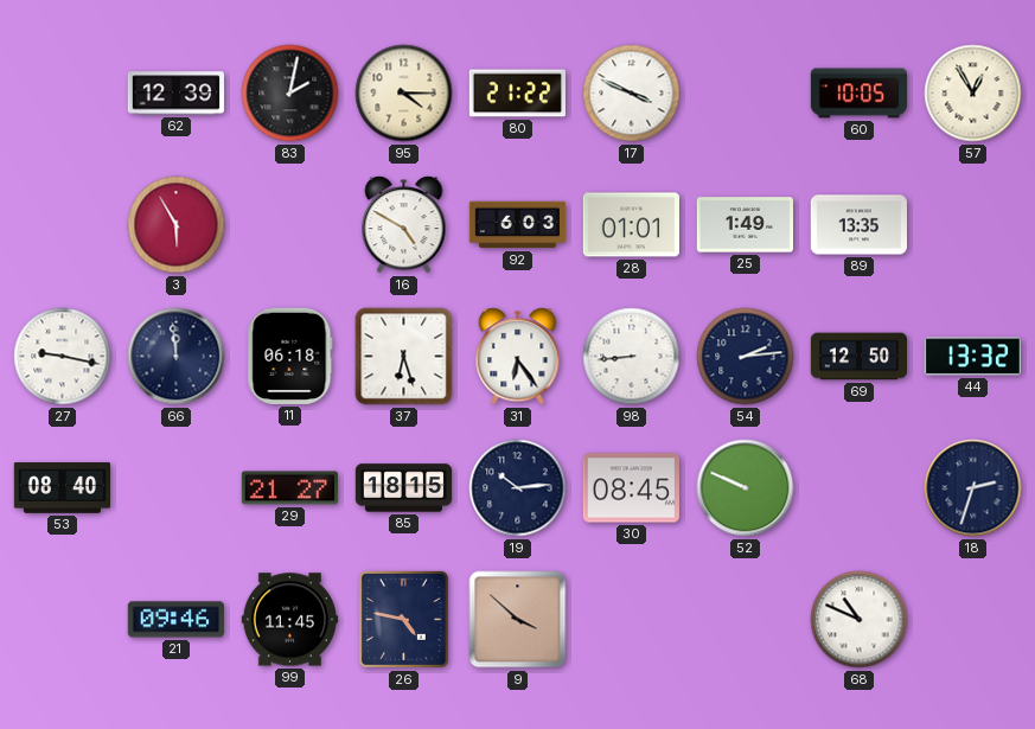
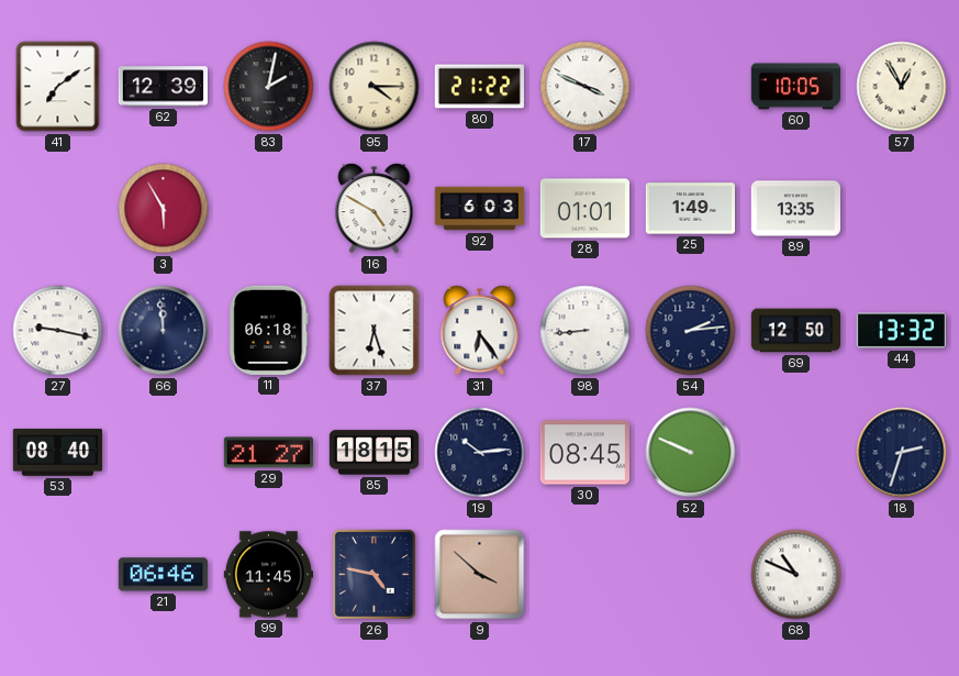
41: none -> 7:09 (58, 87)
21: 09:46 -> 06:46 (163, 575)
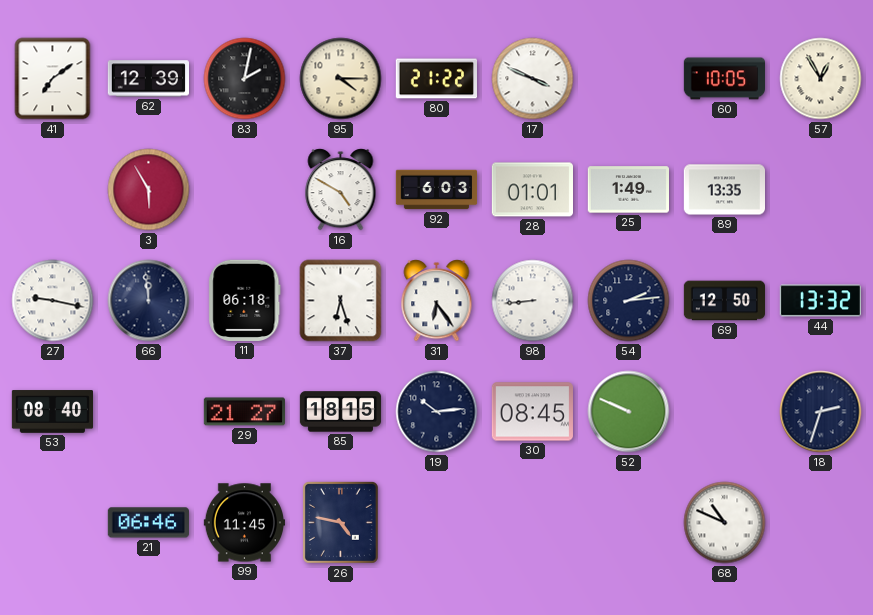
9: 3:52 -> none (480, 575)
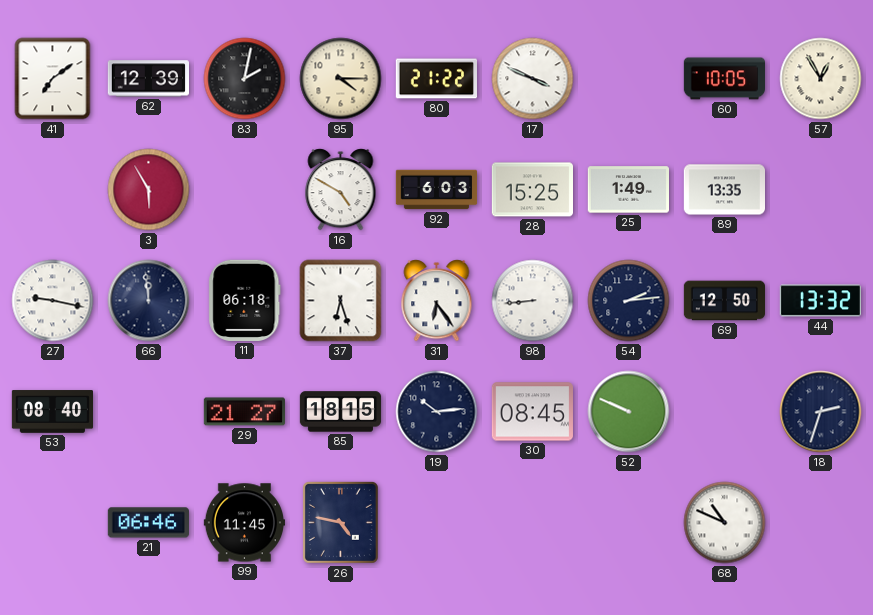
28: 01:01 -> 15:25 (532, 190)
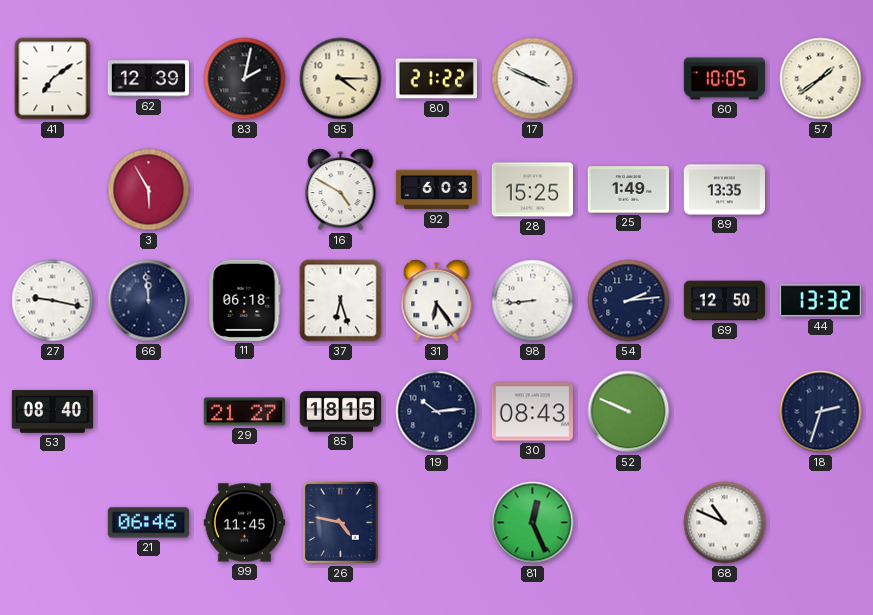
57: 12:55 -> 1:39 (821, 79)
30: 08:45 -> 08:43 (532, 412)
81: none -> 12:26 (533, 523)
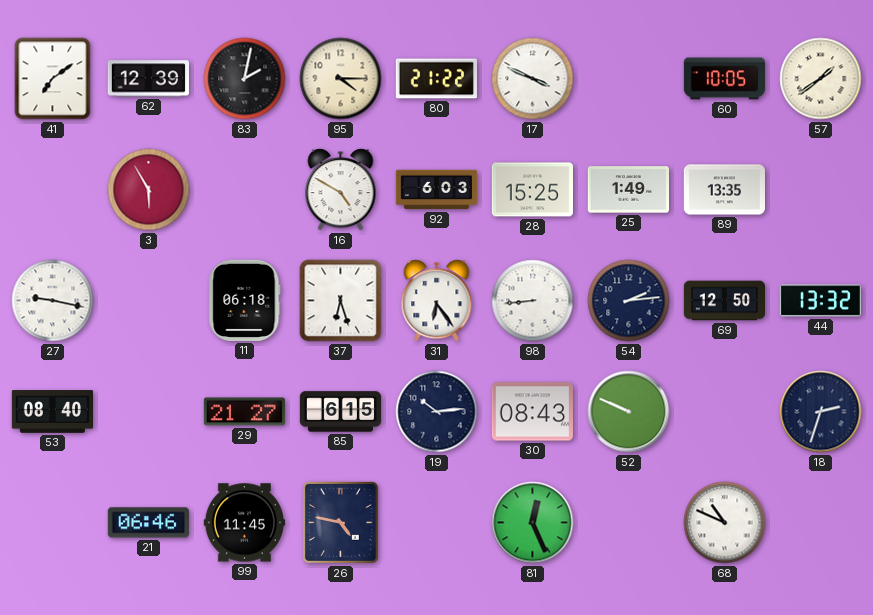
66: 11:59 -> none (149, 301)
85: 18:15 -> 6:15 (341, 412)
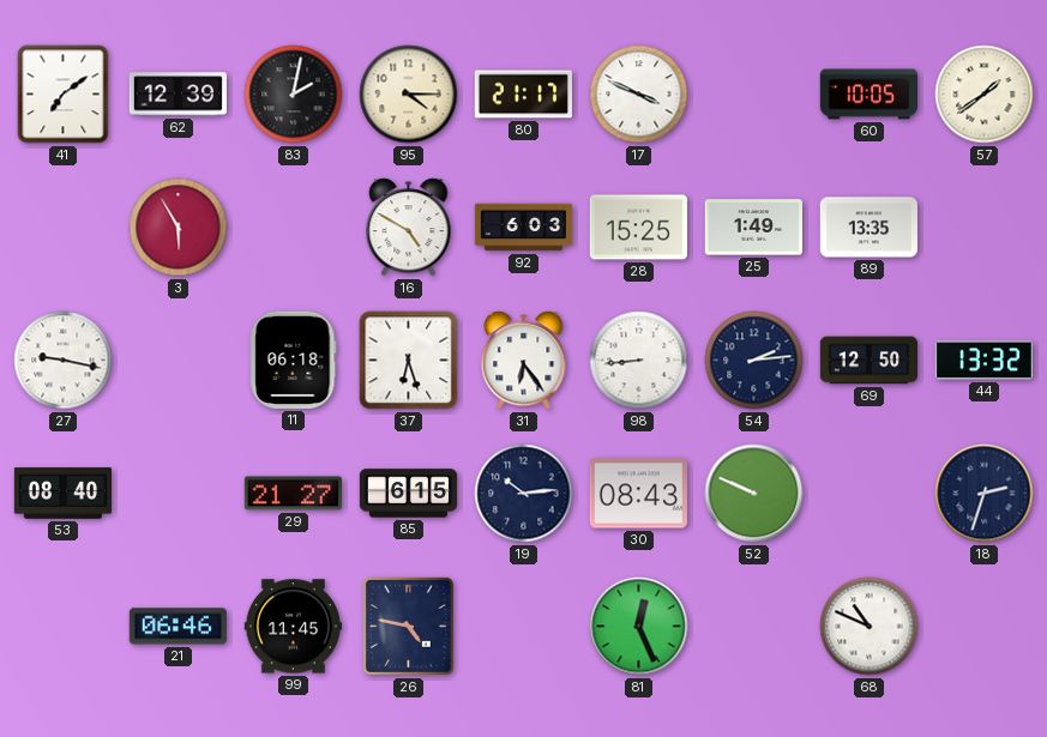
80: 21:22 -> 21:17 (523, 95)
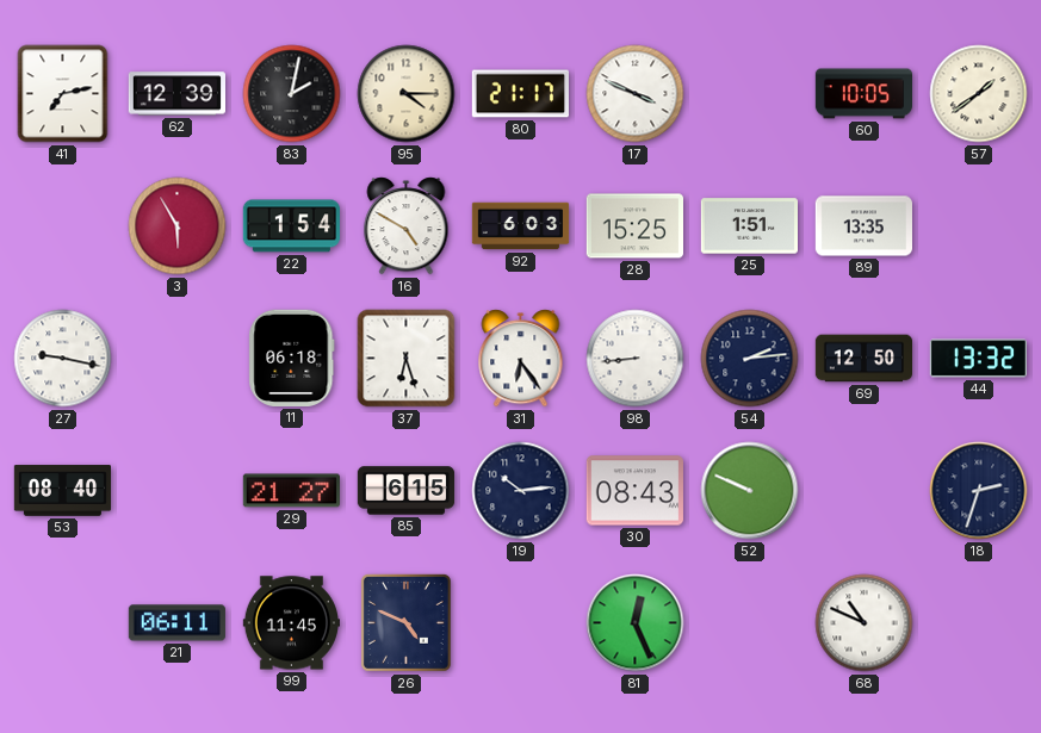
41: 7:09 -> 7:13 (63, 94)
22: none -> 1:54 (291, 226)
25: 1:49 -> 1:51 (749, 226)
21: 06:46 -> 06:11 (176, 623)
26: 4:47 -> 4:49 (405, 622)
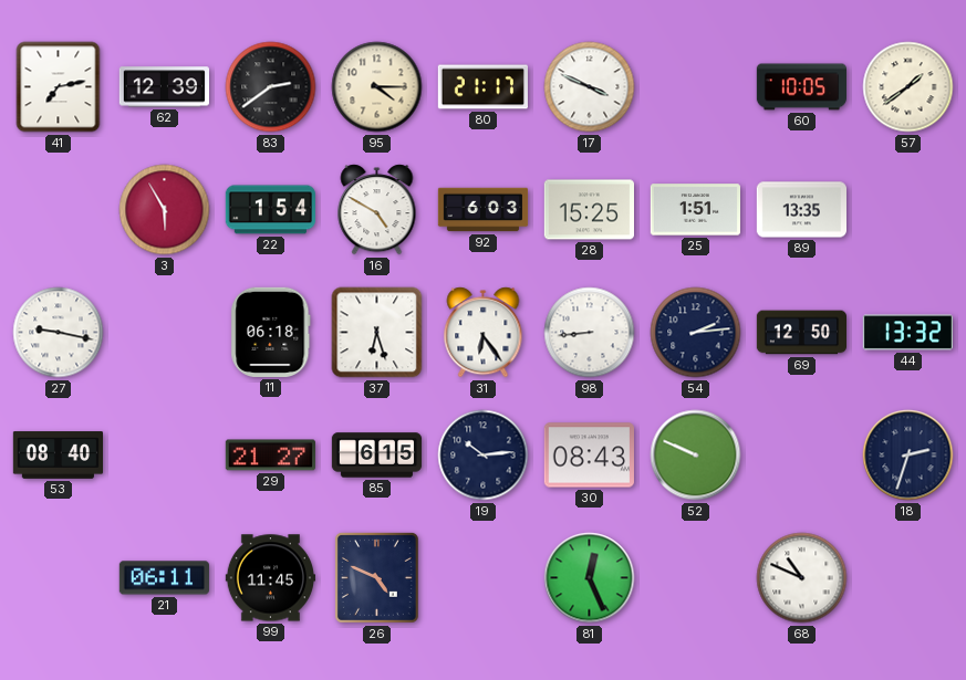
83: 2:02 -> 2:39 (271, 87)
